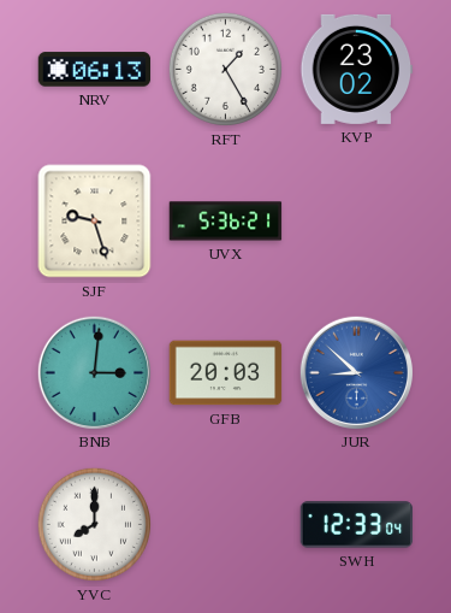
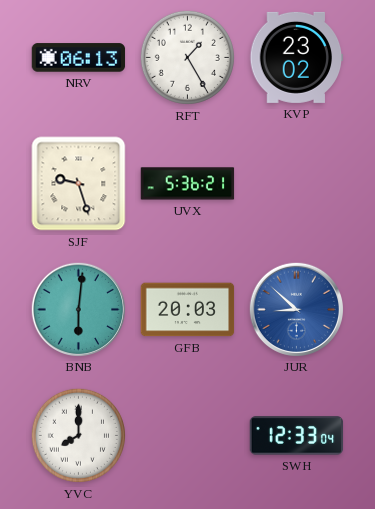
BNB: 3:01 -> 6:01 (78, 309)
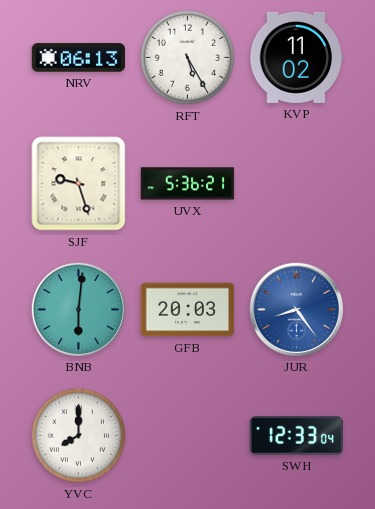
RFT: 1:25 -> 5:25 (187, 57)
KVP: 23:02 -> 11:02 (297, 57)
JUR: 8:52 -> 8:24 (296, 309)
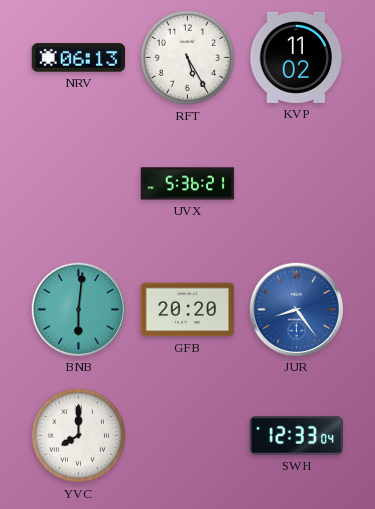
SJF: 9:27 -> none (79, 184)
GFB: 20:03 -> 20:20 (188, 310)
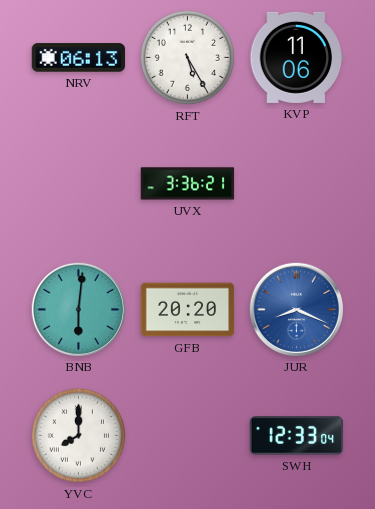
KVP: 11:02 -> 11:06 (297, 57)
UVX: 5:36 -> 3:36 (188, 184)
JUR: 8:24 -> 8:19 (296, 309)
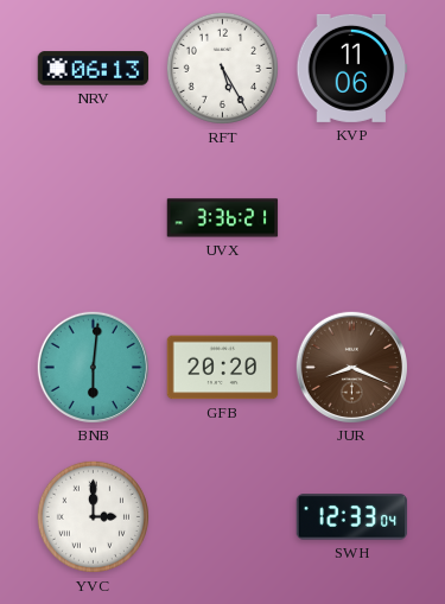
JUR dial: blue -> brown (351, 367)
YVC: 8:00 -> 3:00 (93, 516)
